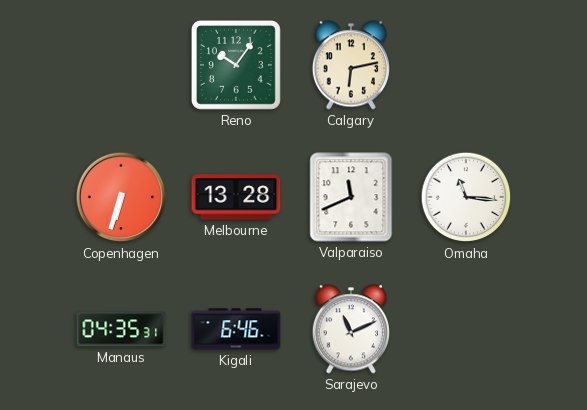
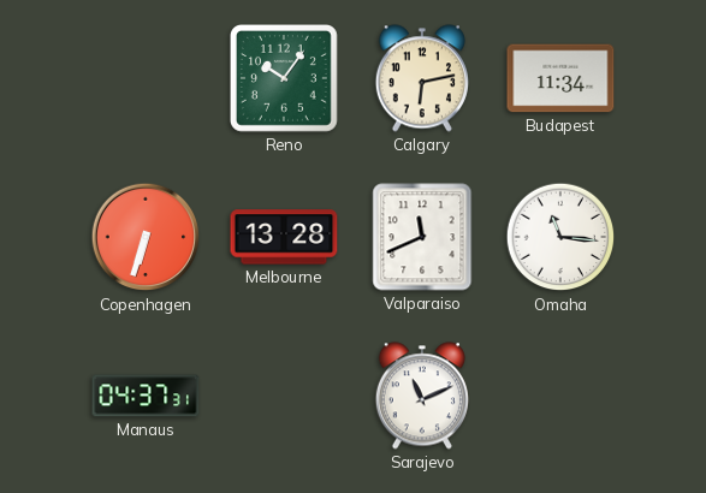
Budapest: none -> 11:34 (560, 78)
Manaus: 04:35 -> 04:37 (146, 396)
Kigali: 6:46 -> none (236, 329)
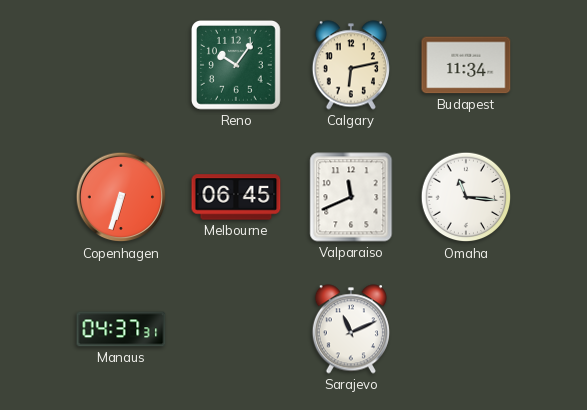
Melbourne: 13:28 -> 06:45 (236, 197)
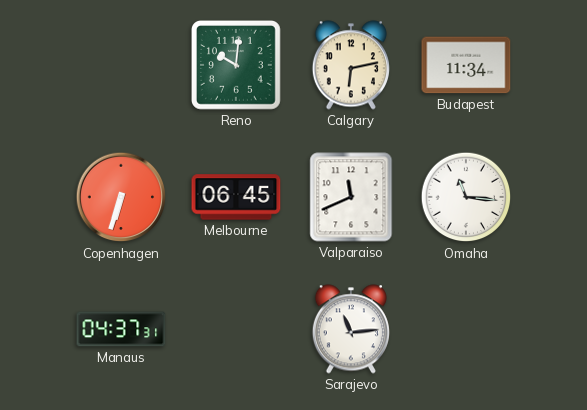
Reno: 10:06 -> 10:01 (237, 66)
Sarajevo: 11:11 -> 11:14 (351, 329)
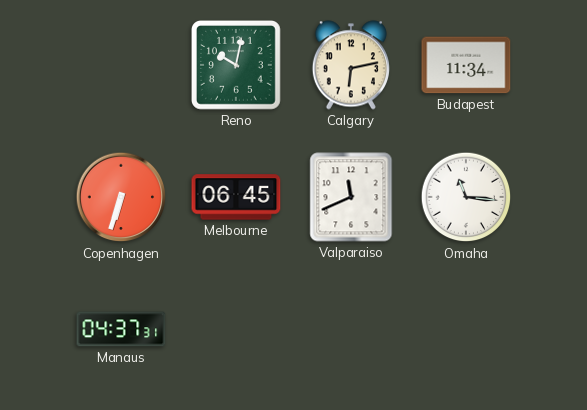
Reno: 10:01 -> 10:02 (237, 66)
Sarajevo: 11:14 -> none (351, 329)
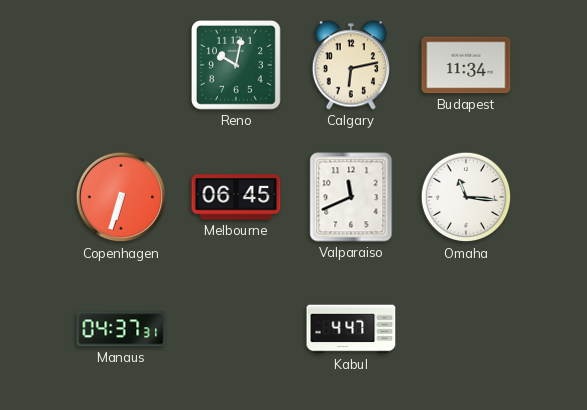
Kabul: none -> 4:47 (351, 329)
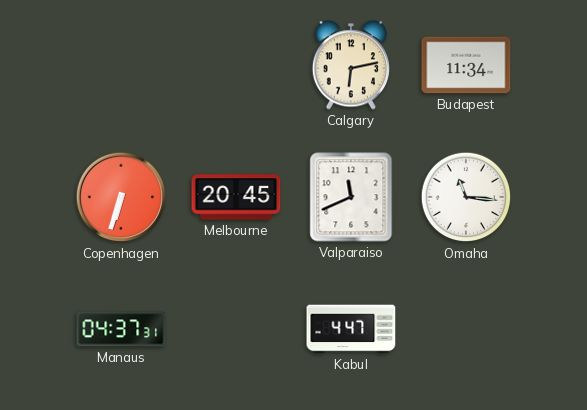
Reno: 10:02 -> none (237, 66)
Melbourne: 06:45 -> 20:45 (236, 197)
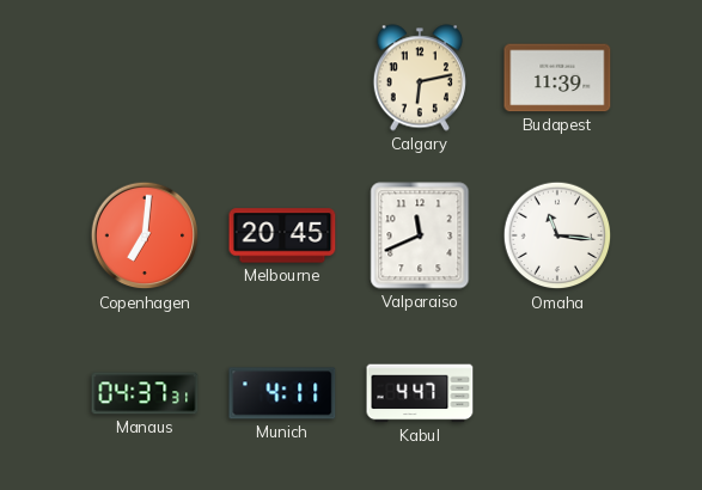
Budapest: 11:34 -> 11:39 (557, 78)
Copenhagen: 6:33 -> 7:01 (145, 235)
Munich: none -> 4:11 (282, 393)
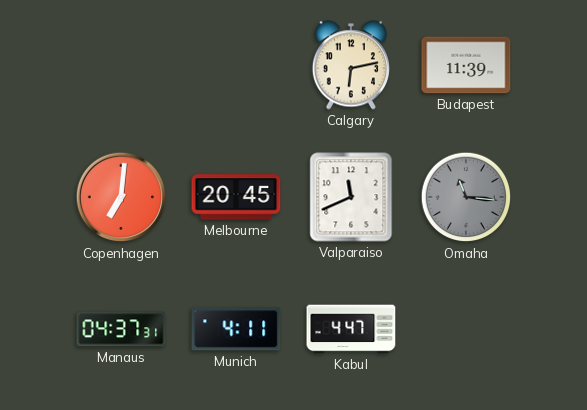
Omaha dial: white -> grey (466, 197)
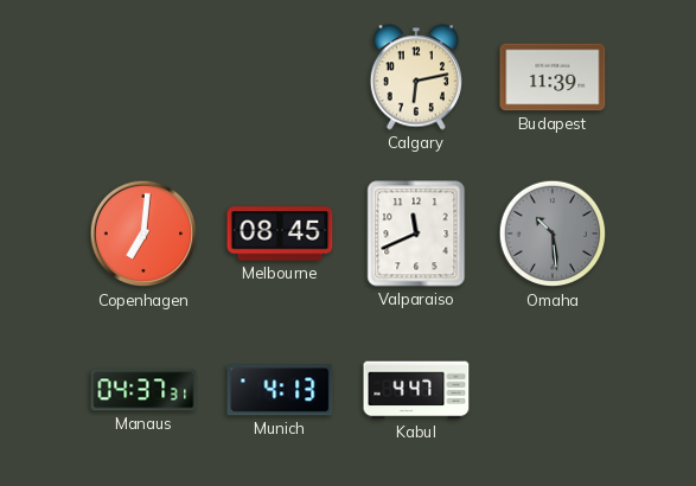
Melbourne: 20:45 -> 08:45 (280, 234)
Omaha: 11:16 -> 10:29 (553, 234)
Munich: 4:11 -> 4:13 (280, 390)
